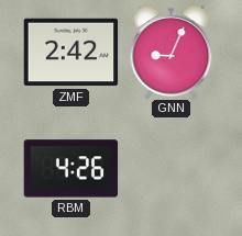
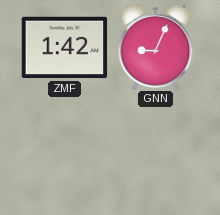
ZMF: 2:42 -> 1:42 (64, 48)
RBM: 4:26 -> none (70, 169)
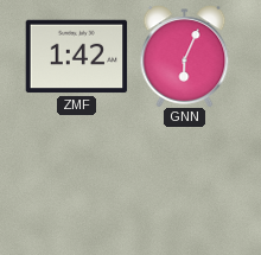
GNN: 9:04 -> 6:04 (185, 56)
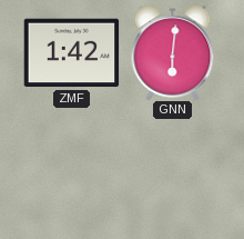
GNN: 6:04 -> 6:01 (173, 52)
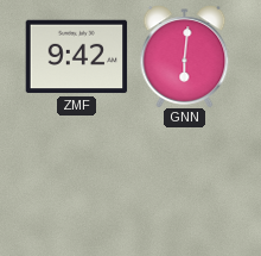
ZMF: 1:42 -> 9:42 (76, 57)
